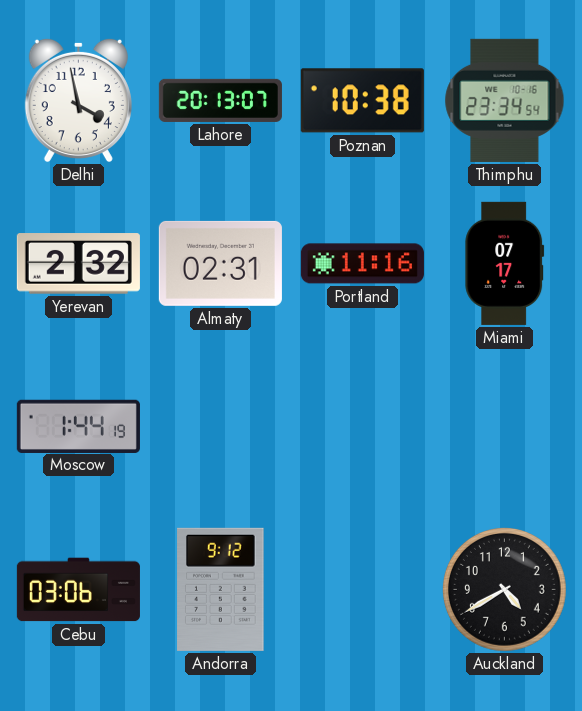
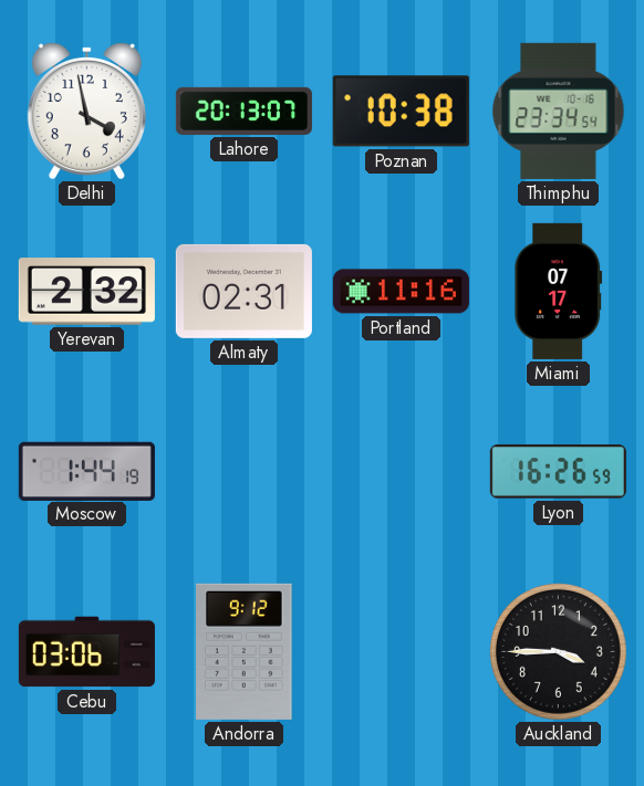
Lyon: none -> 16:26 (558, 472)
Auckland: 4:40 -> 3:45 (559, 652)
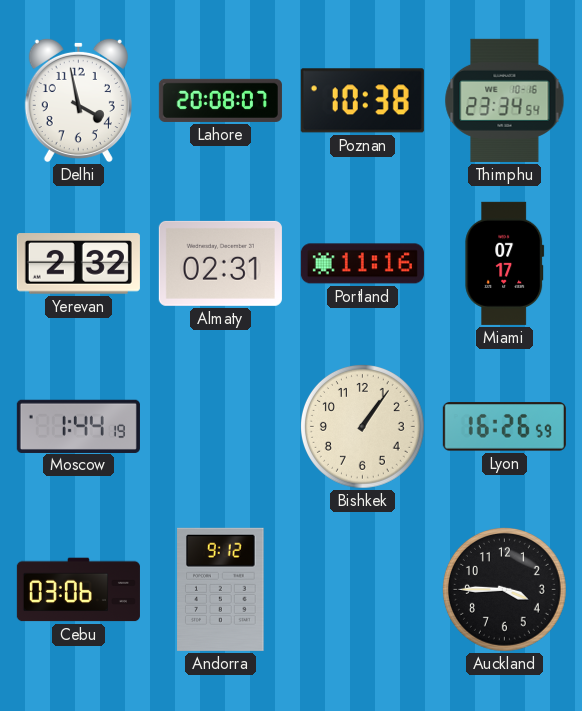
Lahore: 20:13 -> 20:08 (220, 100)
Bishkek: none -> 1:06 (363, 427)
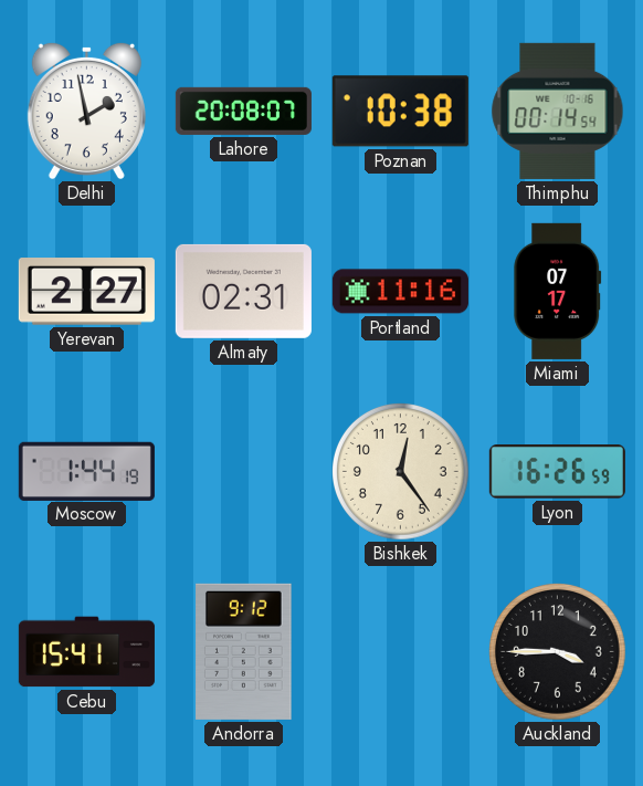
Delhi: 3:58 -> 1:58 (86, 111)
Thimphu: 23:34 -> 00:14 (558, 111)
Yerevan: 2:32 -> 2:27 (86, 292)
Bishkek: 1:06 -> 12:24 (401, 472)
Cebu: 03:06 -> 15:41 (86, 652)
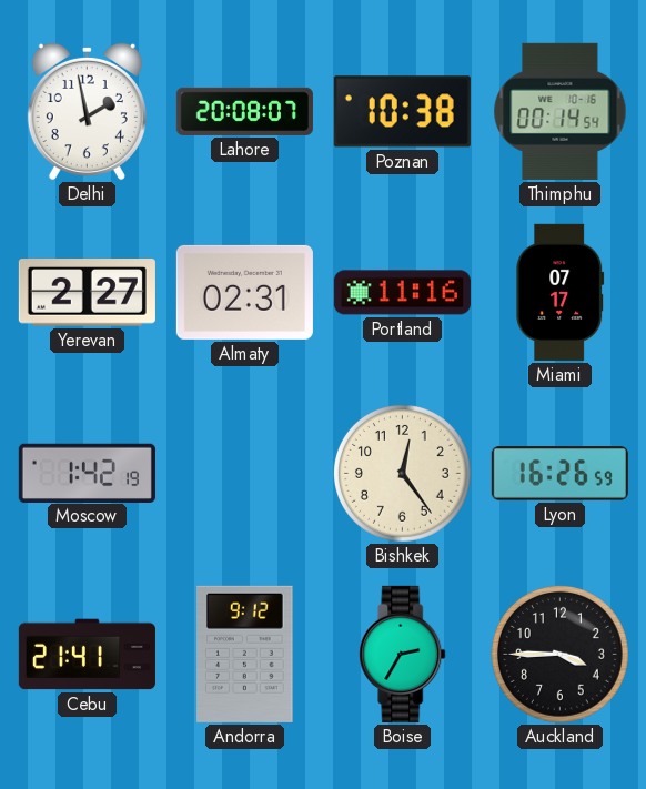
Moscow: 1:44 -> 1:42 (87, 473)
Cebu: 15:41 -> 21:41 (87, 655)
Boise: none -> 2:35 (403, 654)
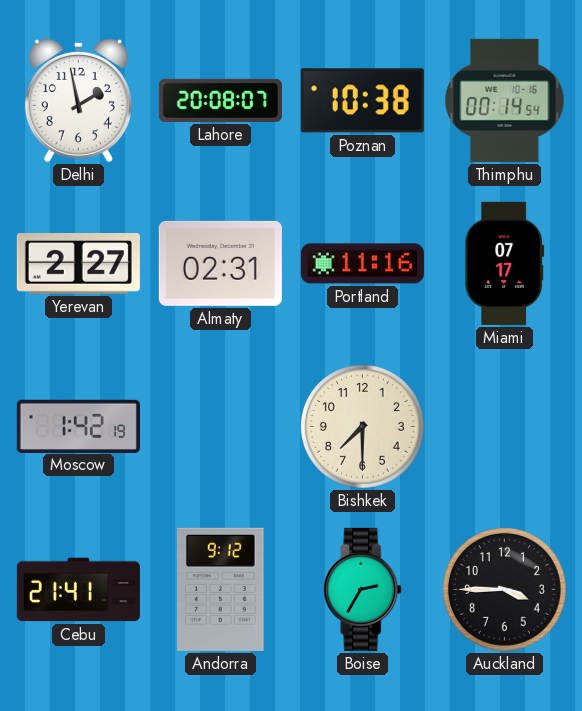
Bishkek: 12:24 -> 7:30 (363, 427)
Lyon: 16:26 -> none (559, 474)
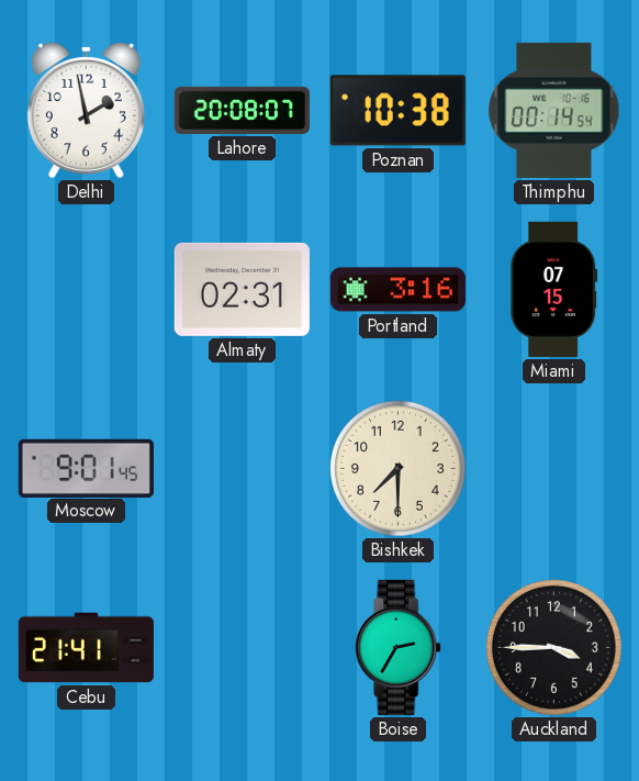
Yerevan: 2:27 -> none (78, 264)
Portland: 11:16 -> 3:16 (397, 290)
Miami: 07:17 -> 07:15 (554, 289)
Moscow: 1:42 -> 9:01 (86, 468)
Andorra: 9:12 -> none (221, 589)
